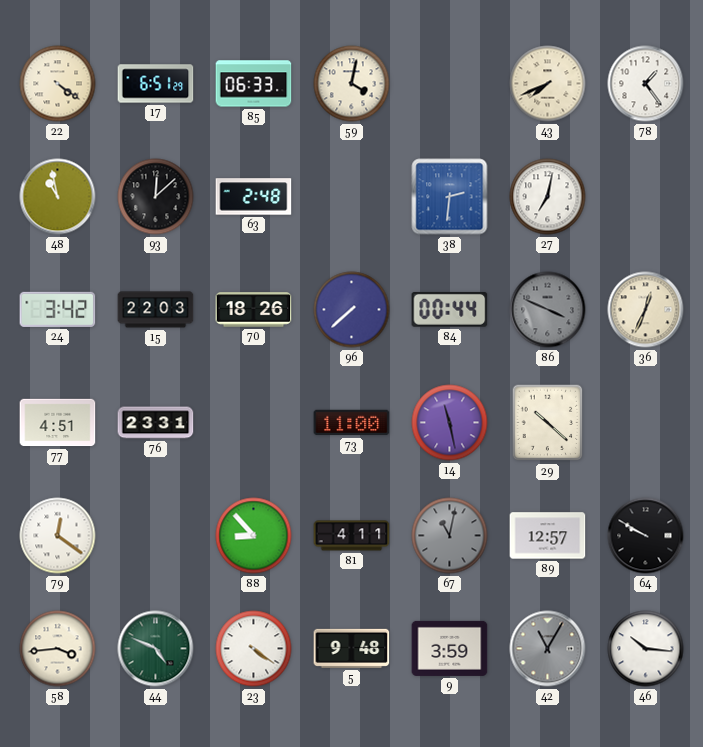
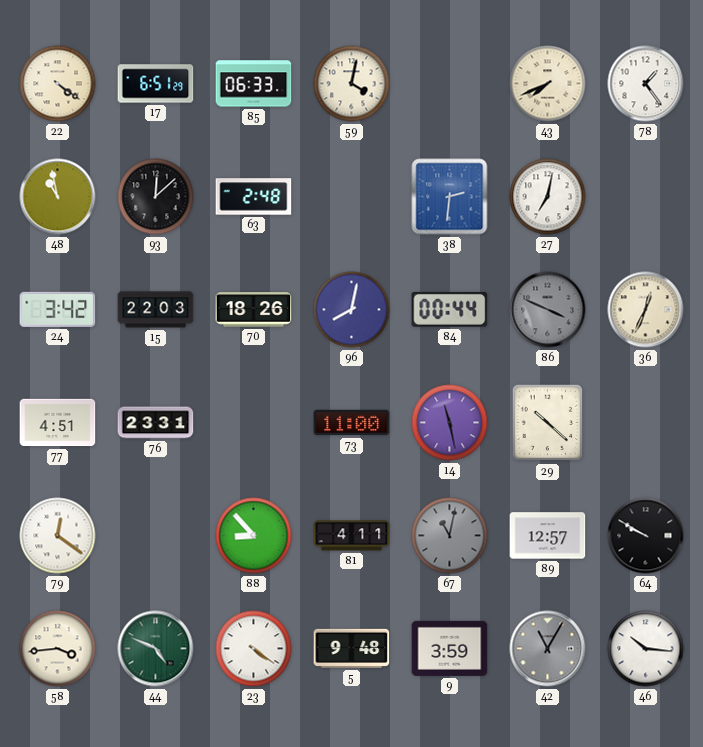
96: 7:38 -> 8:02 (352, 310)
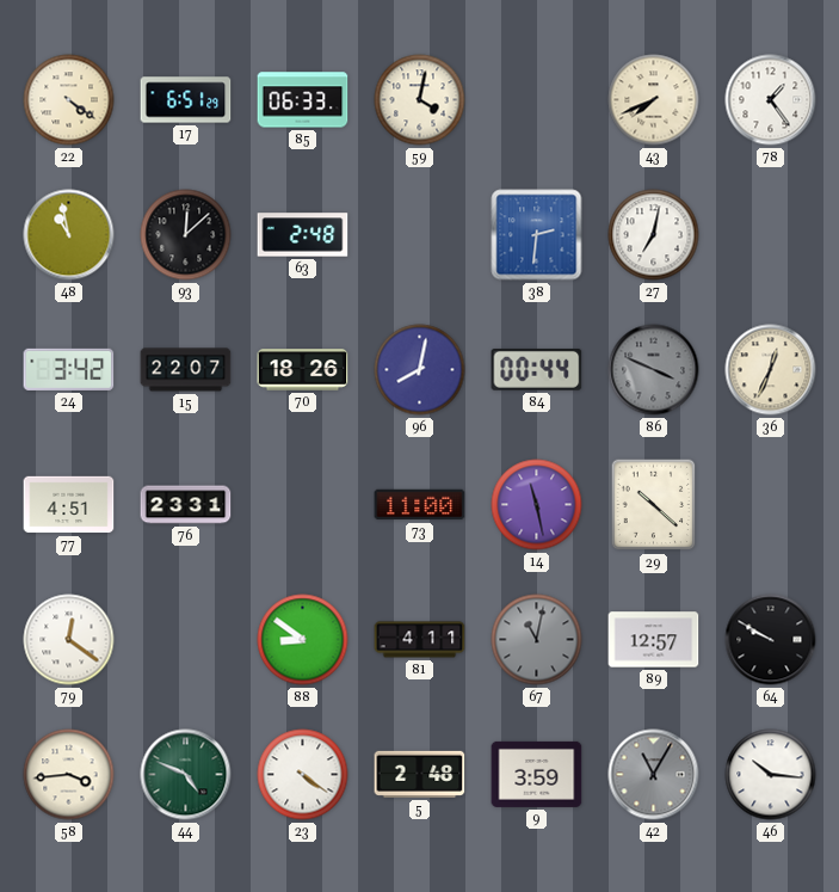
15: 22:03 -> 22:07 (186, 370)
88: 8:53 -> 8:51 (303, 640)
5: 9:48 -> 2:48 (420, 774)
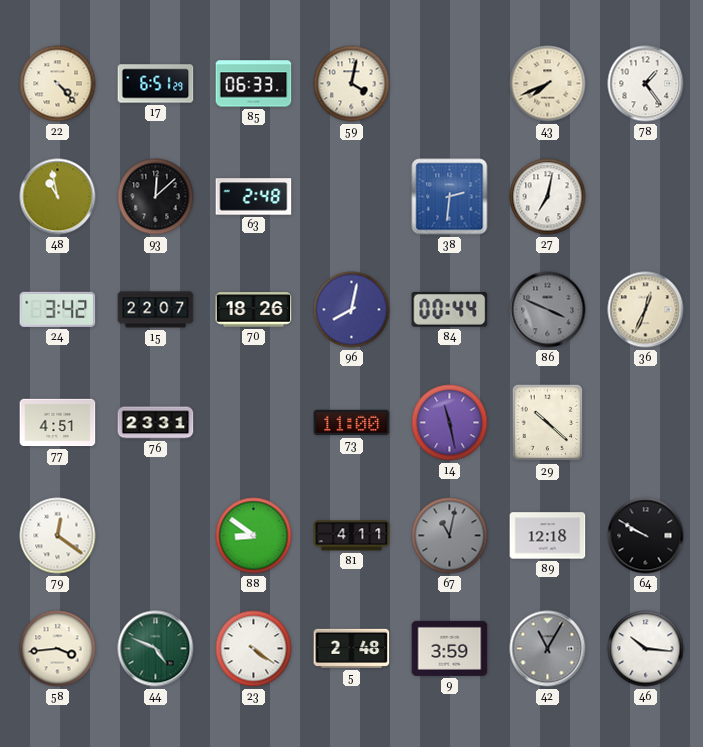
22: 4:21 -> 4:23 (58, 84)
89: 12:57 -> 12:18 (548, 536)
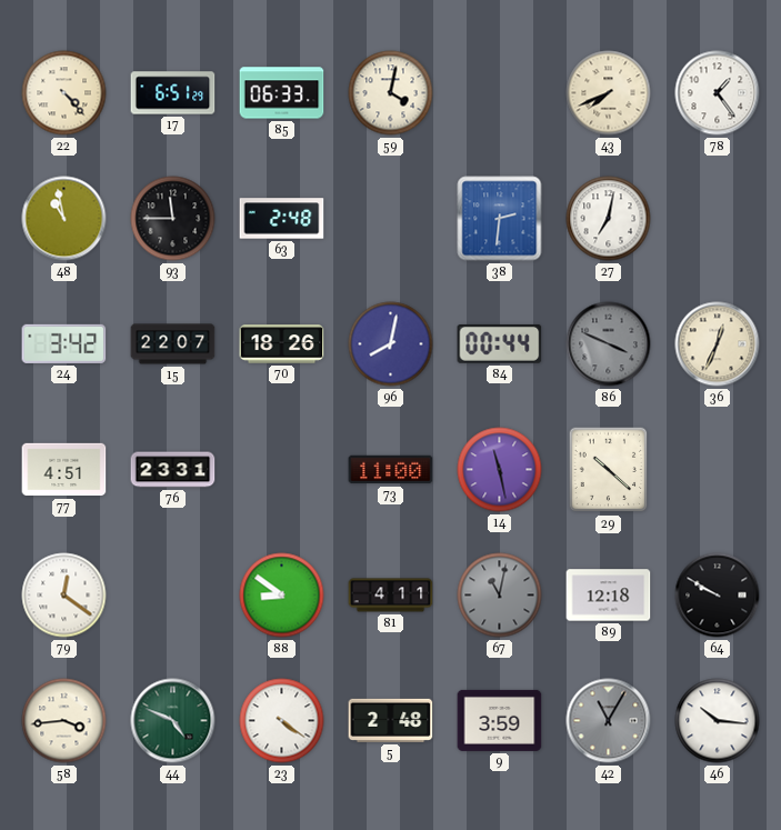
93: 12:08 -> 11:45 (173, 219)
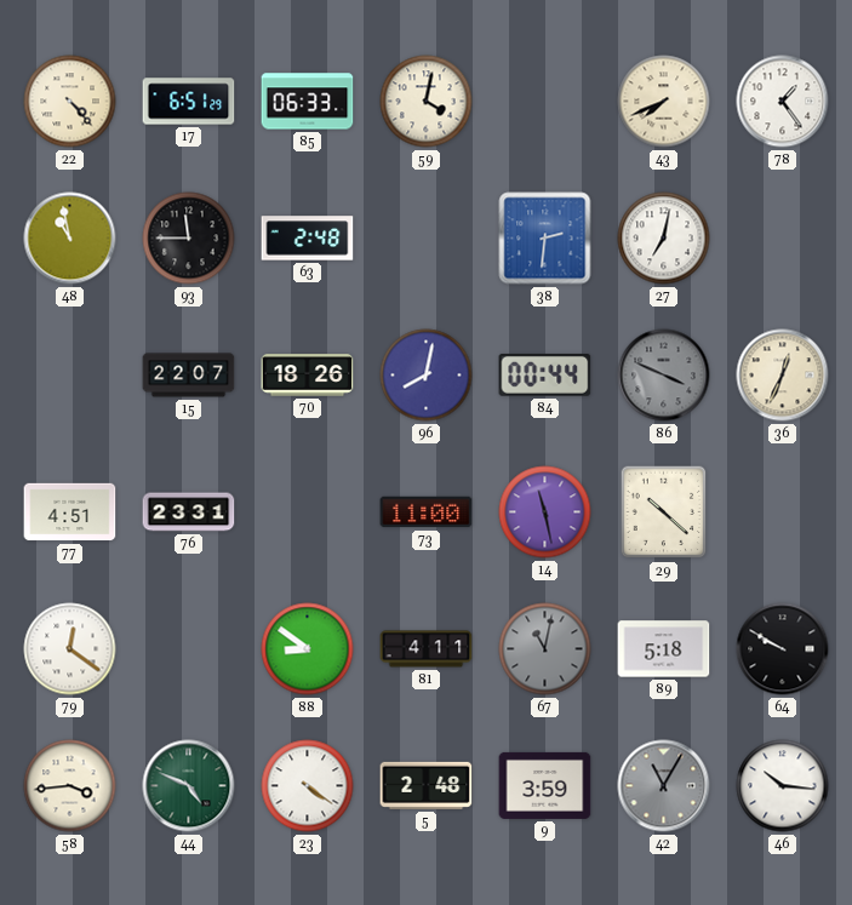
24: 3:42 -> none (64, 343)
89: 12:18 -> 5:18 (664, 649)
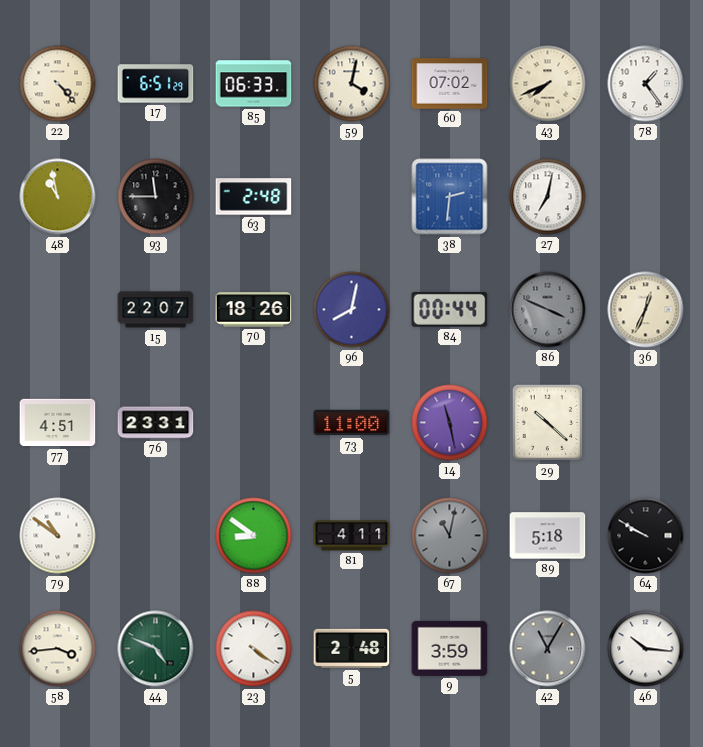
60: none -> 07:02 (450, 84)
79: 12:21 -> 10:51 (58, 536)
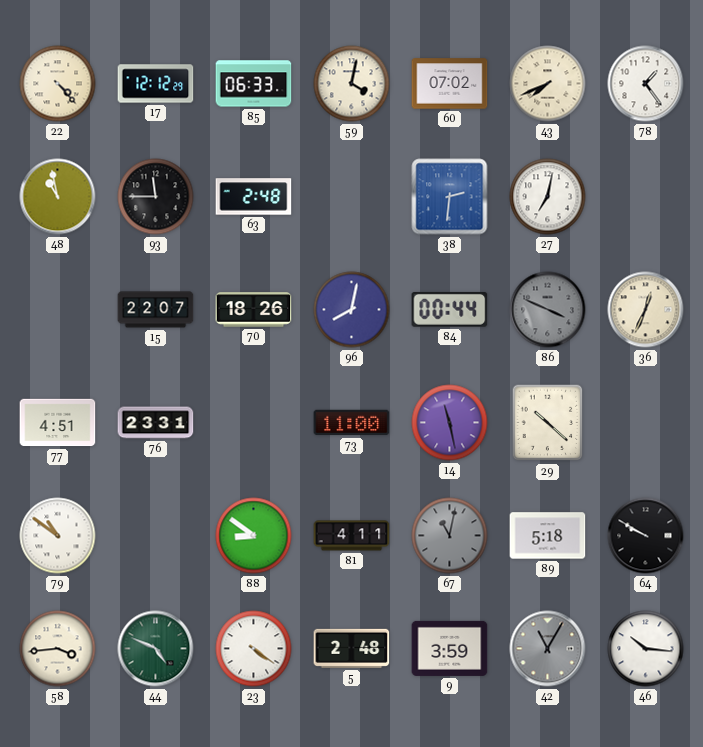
17: 6:51 -> 12:12 (156, 84)
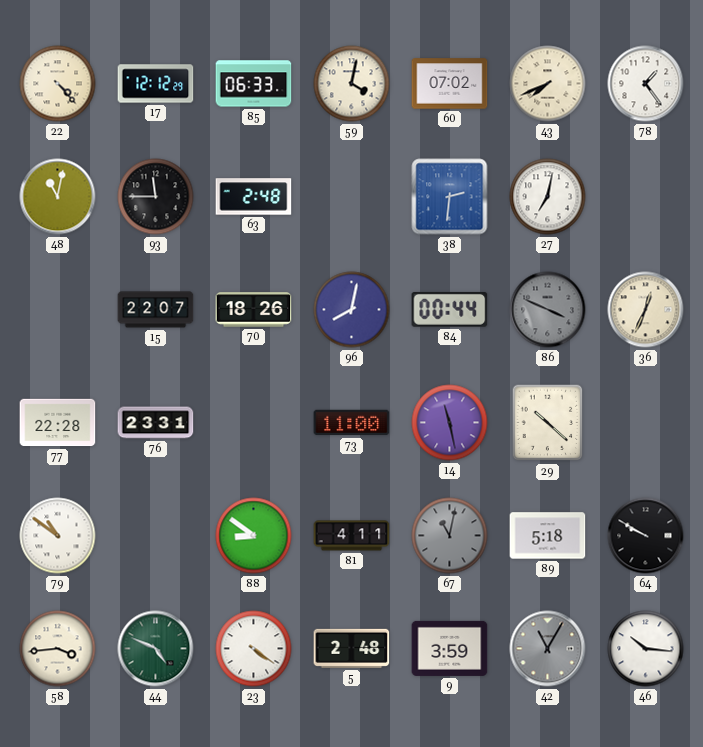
48: 10:58 -> 11:02 (58, 197)
77: 4:51 -> 22:28 (58, 423)
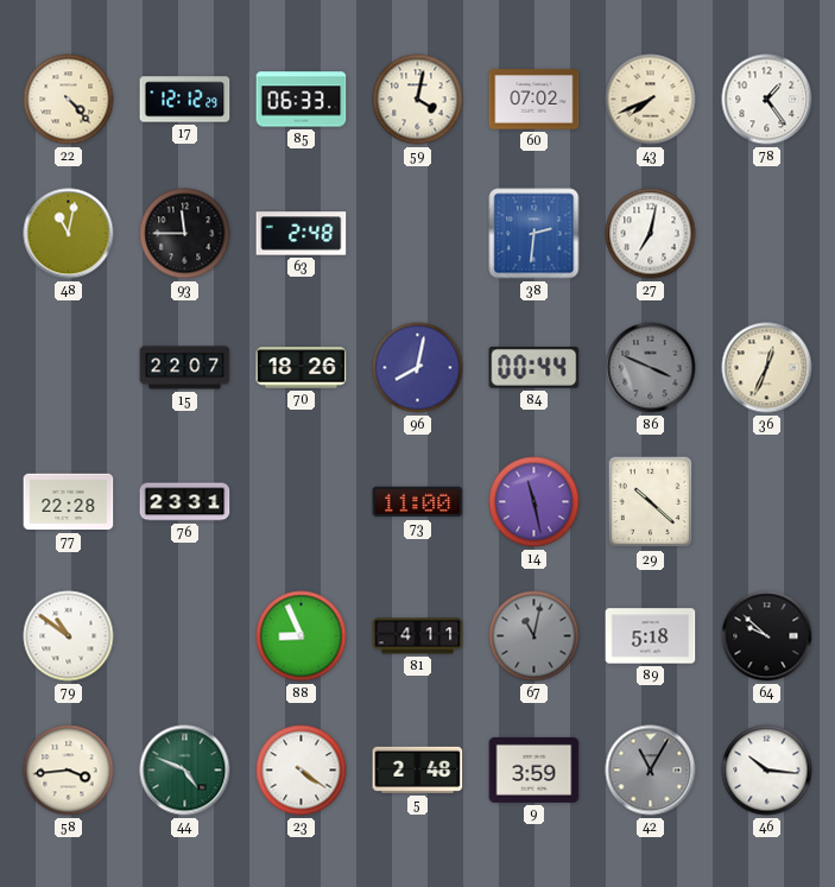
88: 8:51 -> 8:56 (302, 636)
64: 9:50 -> 9:52 (767, 636)
